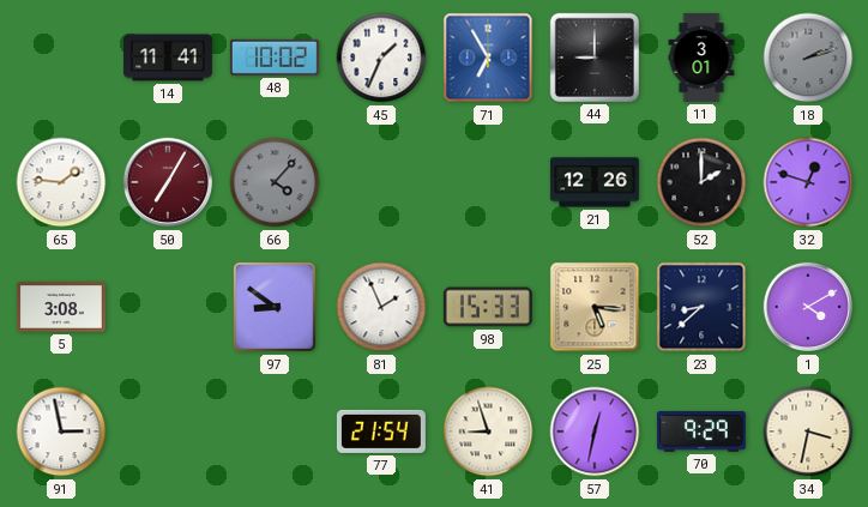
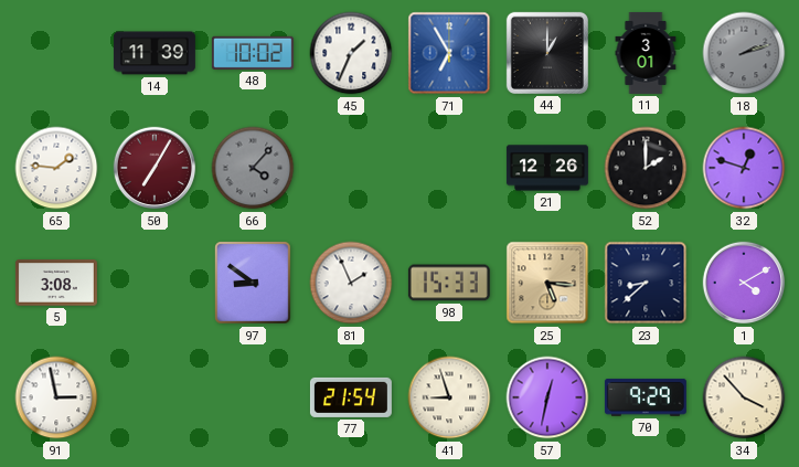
14: 11:41 -> 11:39 (155, 53)
44: 9:00 -> 1:00 (547, 53)
34: 3:32 -> 3:53 (744, 397)
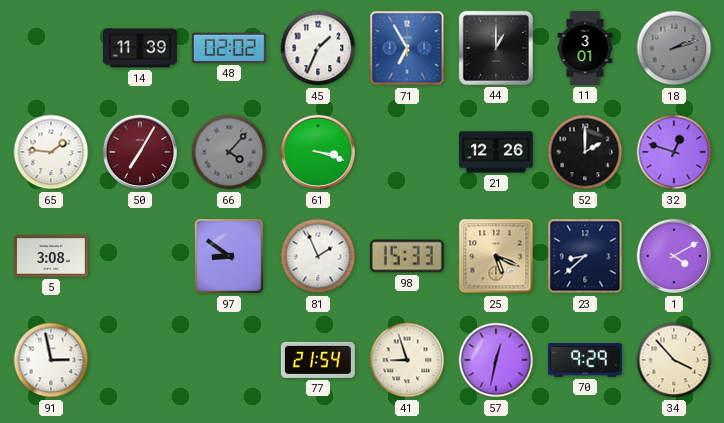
48: 10:02 -> 02:02 (229, 48)
61: none -> 3:18 (318, 152)
25: 5:16 -> 5:19 (496, 256)
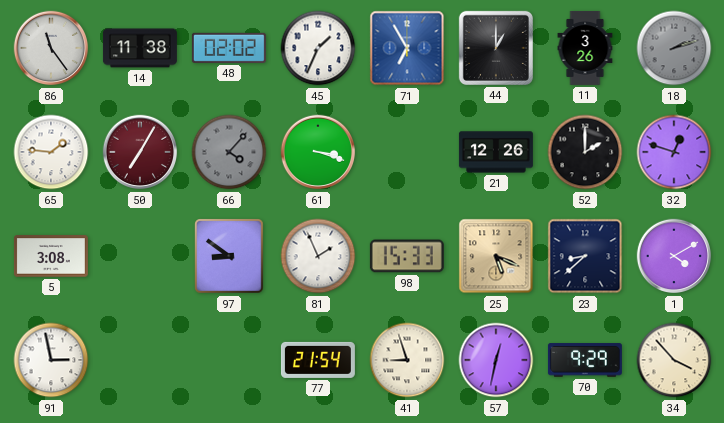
86: none -> 11:24 (51, 48)
14: 11:39 -> 11:38 (140, 48)
11: 3:01 -> 3:26 (585, 48)
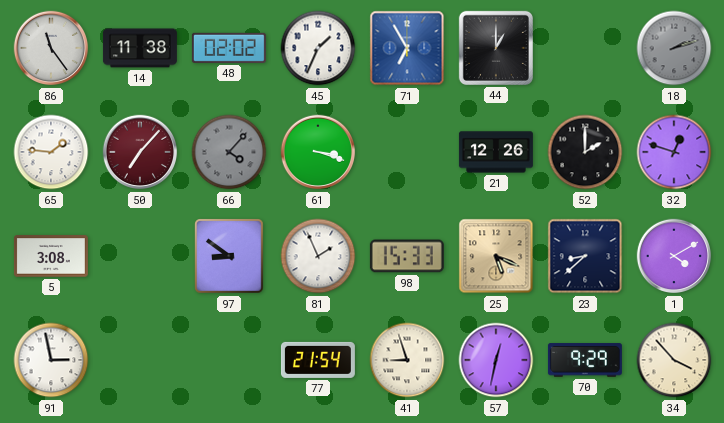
11: 3:26 -> none (585, 48)
50: 7:05 -> 7:07 (140, 152)
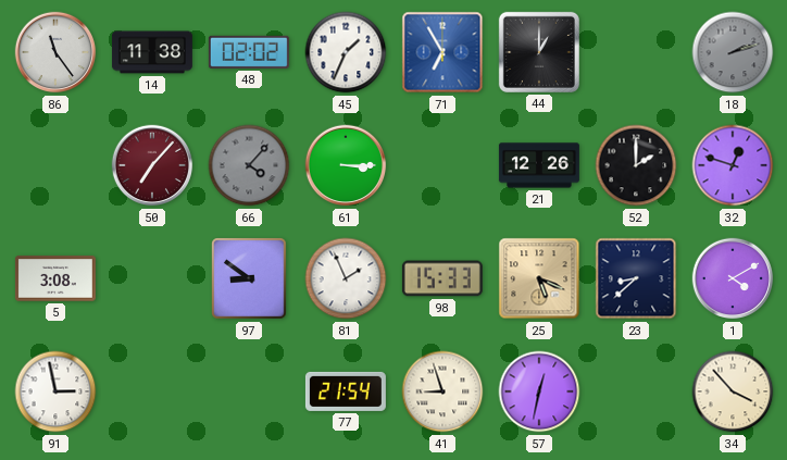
65: 1:46 -> none (51, 152)
61: 3:18 -> 3:15 (346, 165)
70: 9:29 -> none (585, 360)
